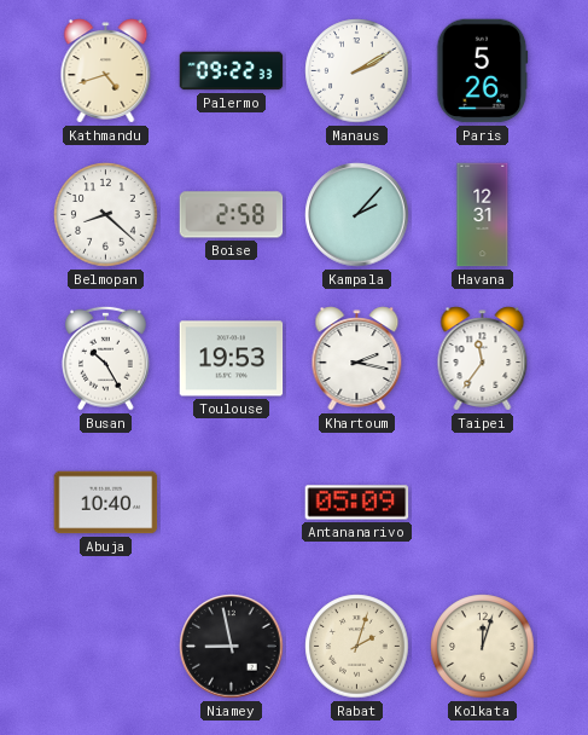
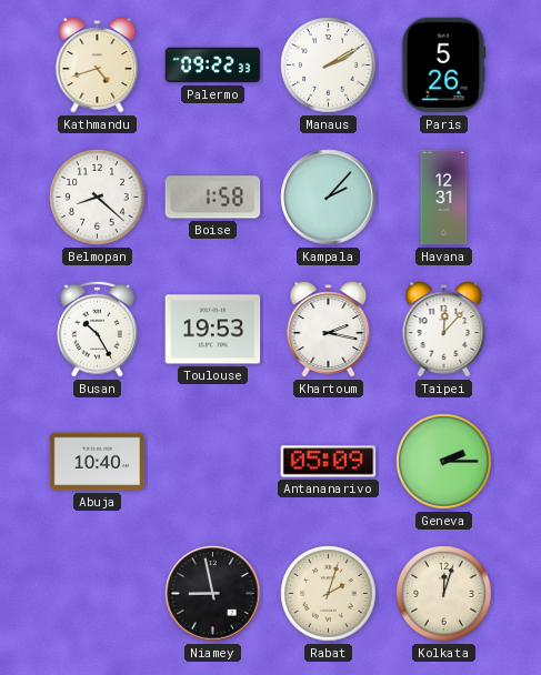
Boise: 2:58 -> 1:58 (213, 198)
Taipei: 11:36 -> 12:07 (444, 330)
Geneva: none -> 2:15 (444, 462)
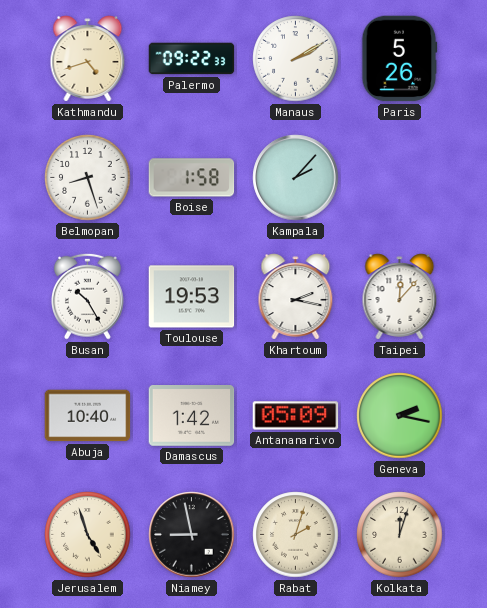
Belmopan: 8:22 -> 8:27 (88, 178)
Havana: 12:31 -> none (444, 198)
Damascus: none -> 1:42 (192, 416)
Geneva: 2:15 -> 2:17 (400, 416)
Jerusalem: none -> 4:57 (88, 535)
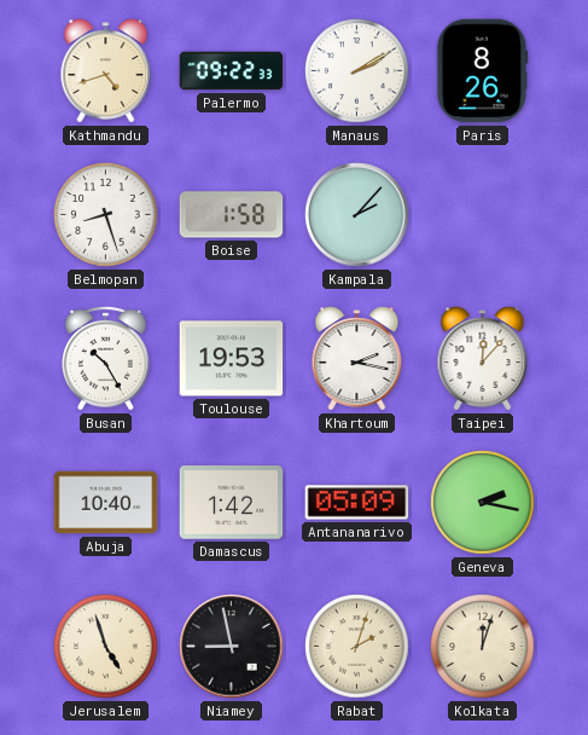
Paris: 5:26 -> 8:26 (483, 71)
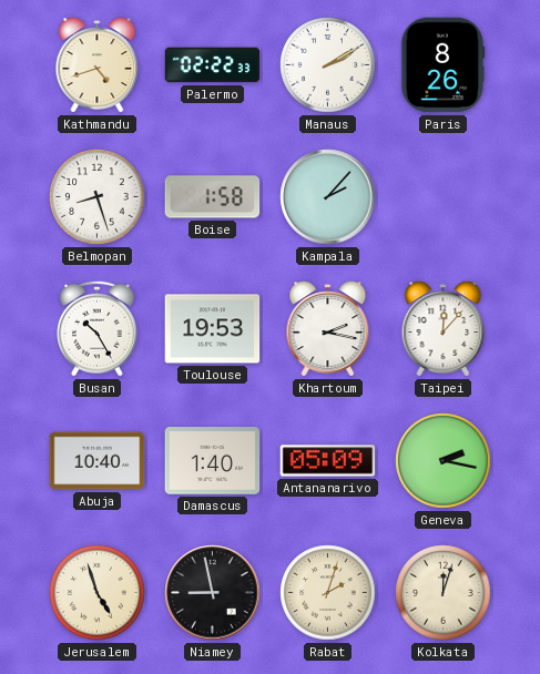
Palermo: 09:22 -> 02:22 (213, 65)
Damascus: 1:42 -> 1:40 (213, 461)
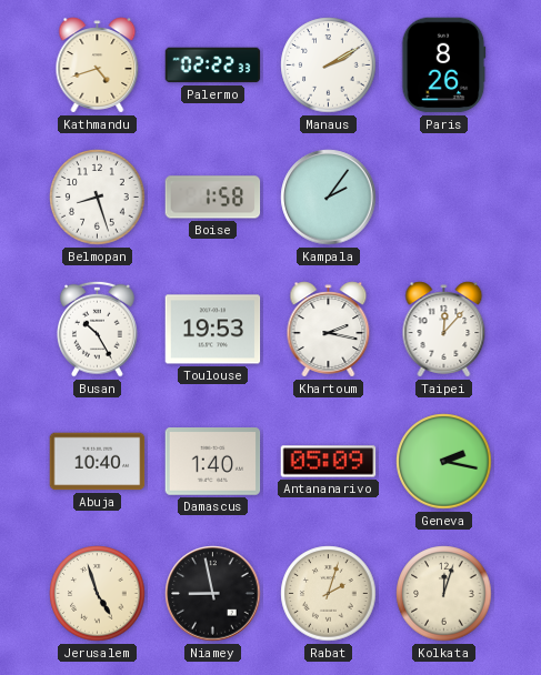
Kampala: 2:07 -> 2:06 (329, 198)
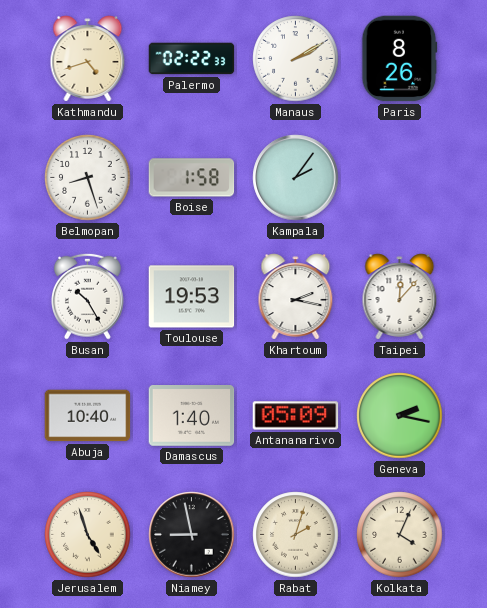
Kolkata: 12:03 -> 4:04 (400, 535)
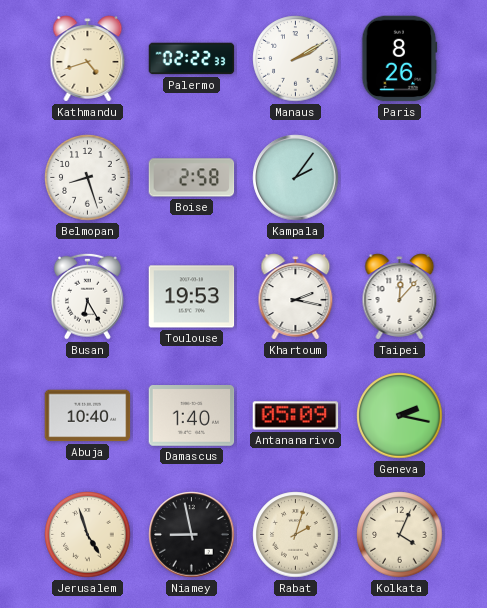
Boise: 1:58 -> 2:58 (192, 178)
Busan: 10:25 -> 6:25 (88, 296)
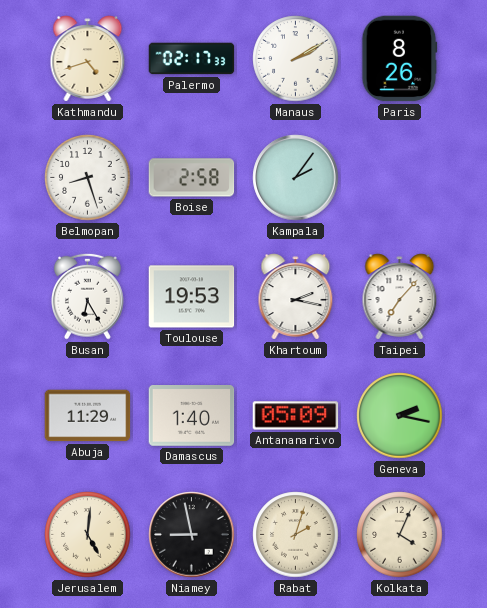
Palermo: 02:22 -> 02:17 (192, 59)
Taipei: 12:07 -> 7:07 (400, 297)
Abuja: 10:40 -> 11:29 (88, 416)
Jerusalem: 4:57 -> 5:01 (88, 535)
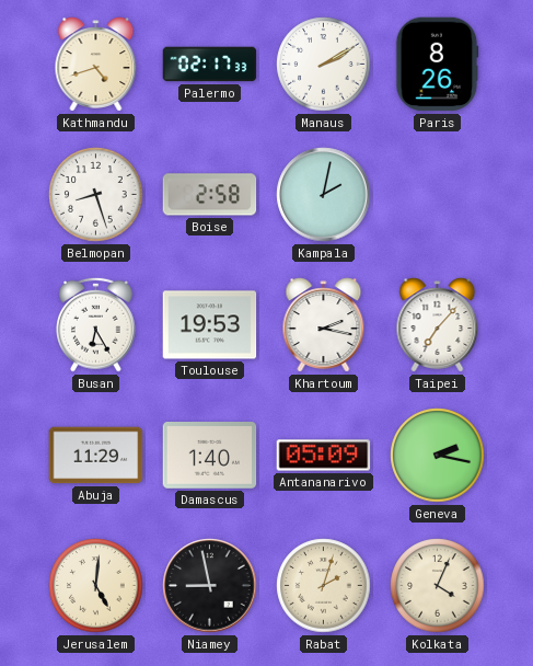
Kampala: 2:06 -> 2:02 (324, 195)
